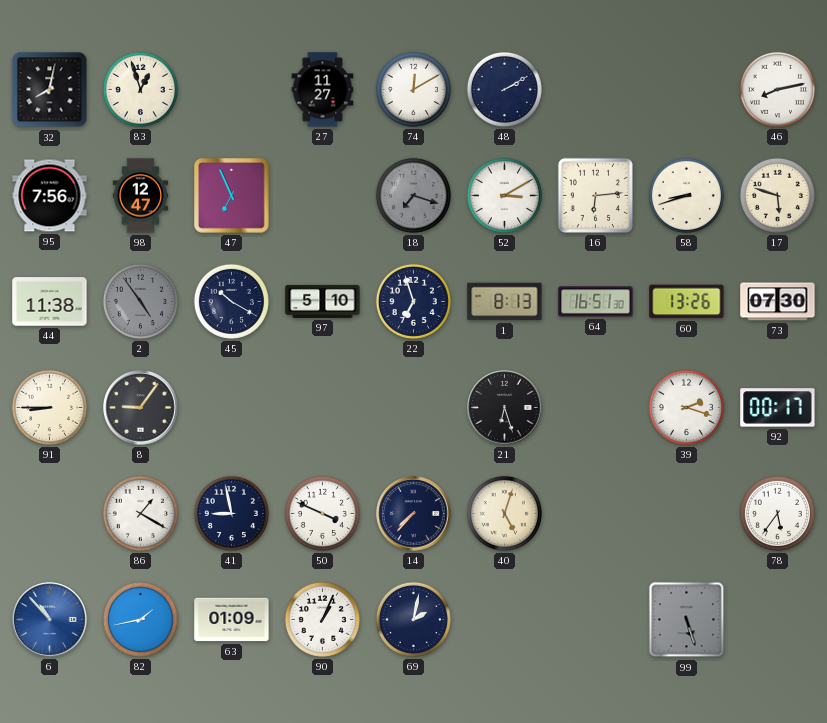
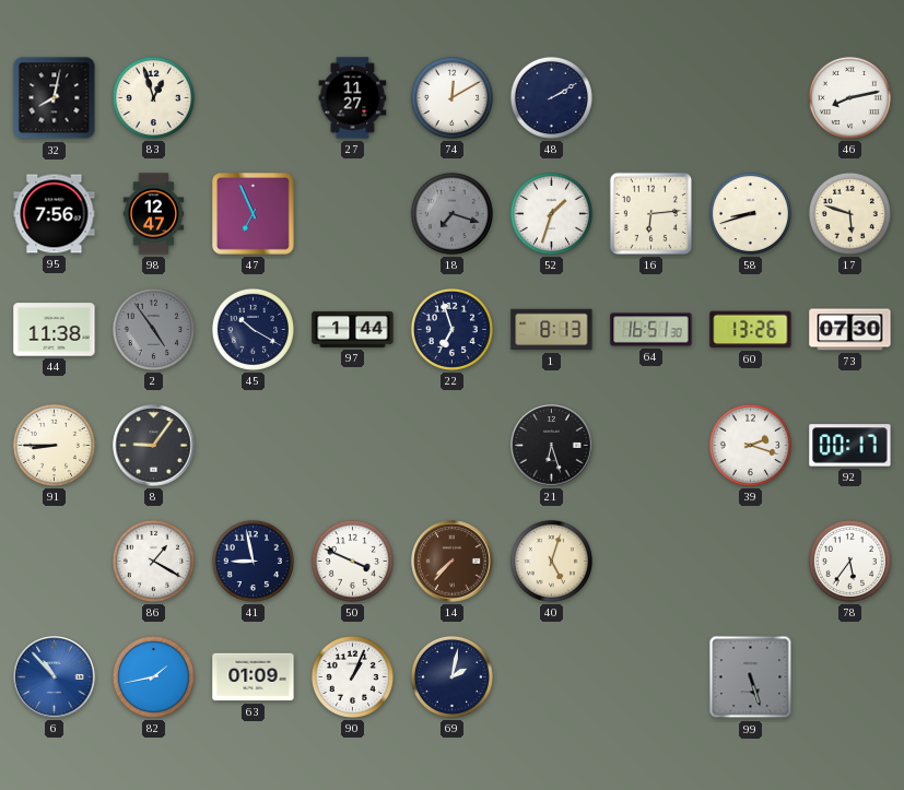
52: 3:10 -> 1:33 (551, 213)
97: 5:10 -> 1:44 (353, 329)
14 dial: navy -> brown (453, 562)
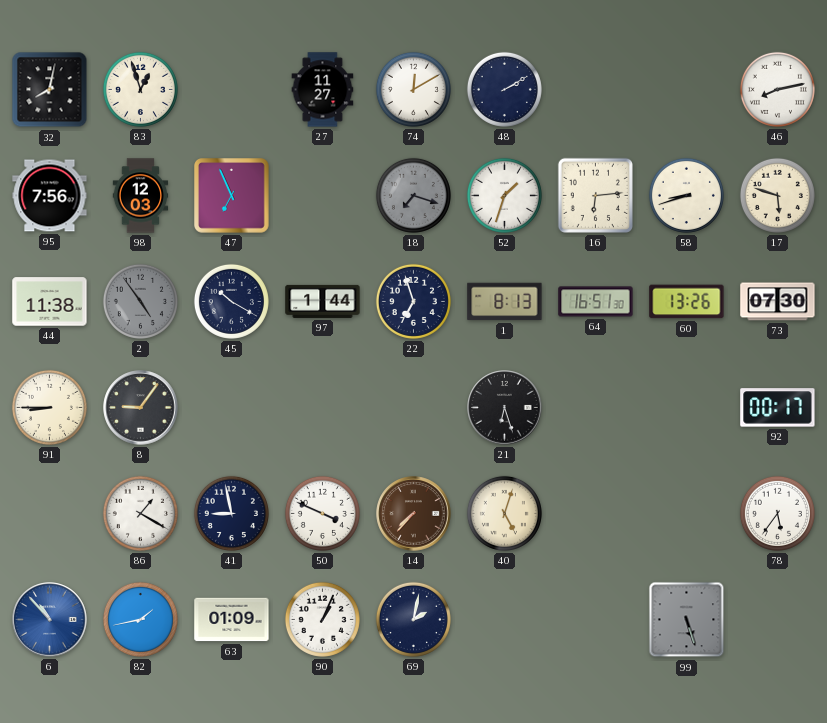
98: 12:47 -> 12:03 (141, 196)
39: 2:18 -> none (750, 445)
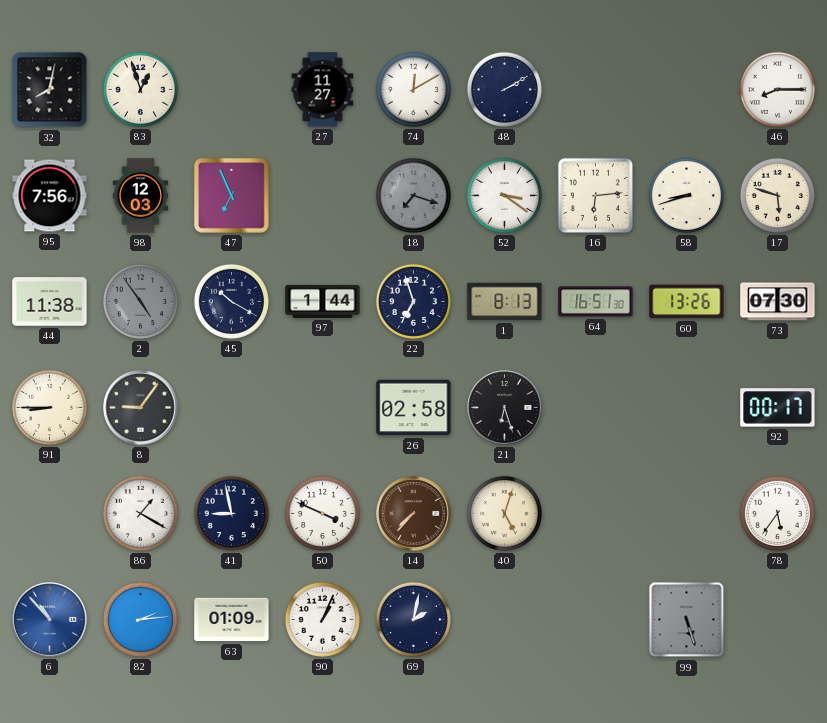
46: 8:13 -> 8:15 (777, 89)
52: 1:33 -> 3:21 (504, 195)
26: none -> 02:58 (414, 408)
82: 1:43 -> 2:14 (140, 619)
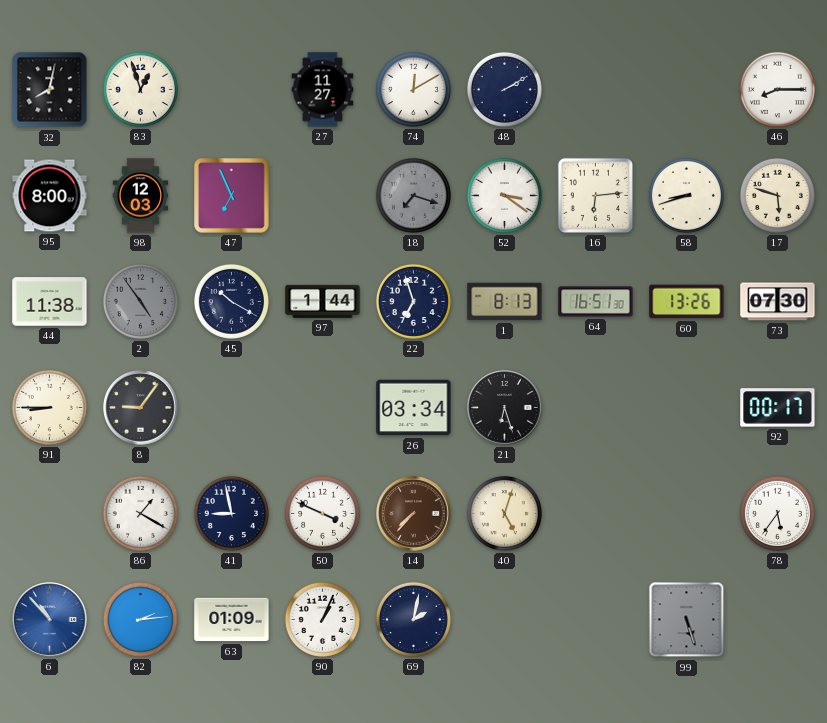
95: 7:56 -> 8:00 (50, 196)
26: 02:58 -> 03:34 (414, 408)
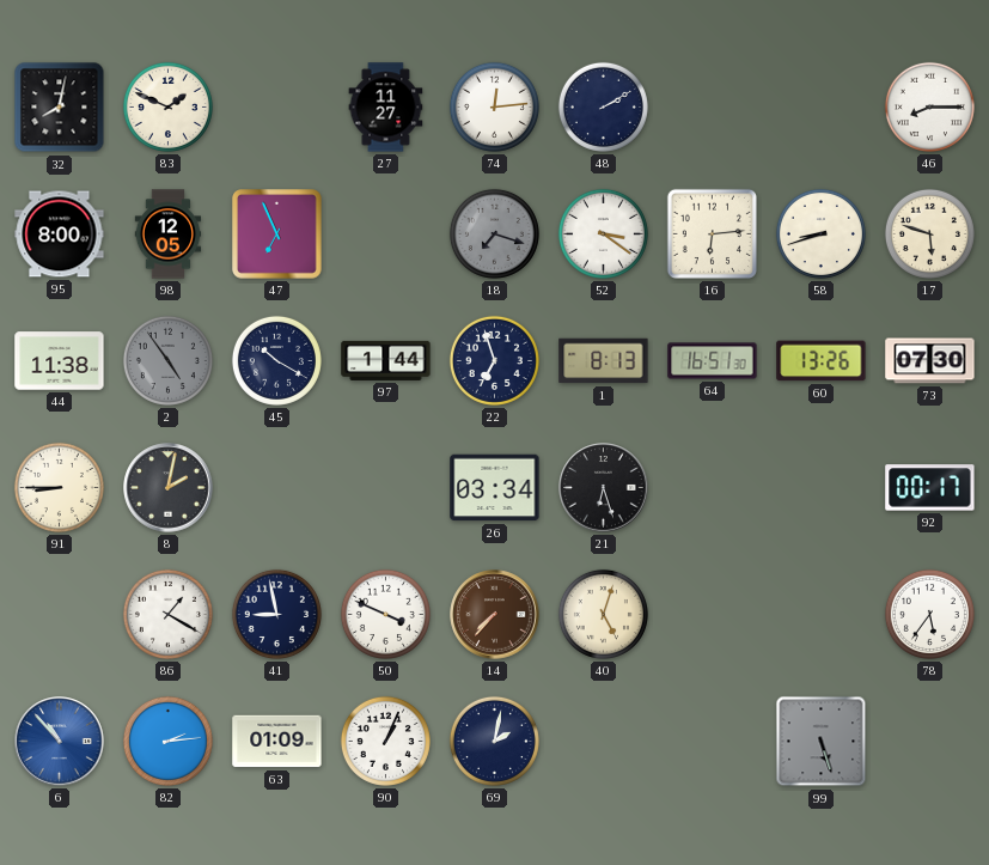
83: 12:57 -> 1:49 (167, 106)
74: 12:10 -> 12:14 (494, 106)
98: 12:03 -> 12:05 (169, 234)
8: 9:06 -> 2:02 (169, 488)
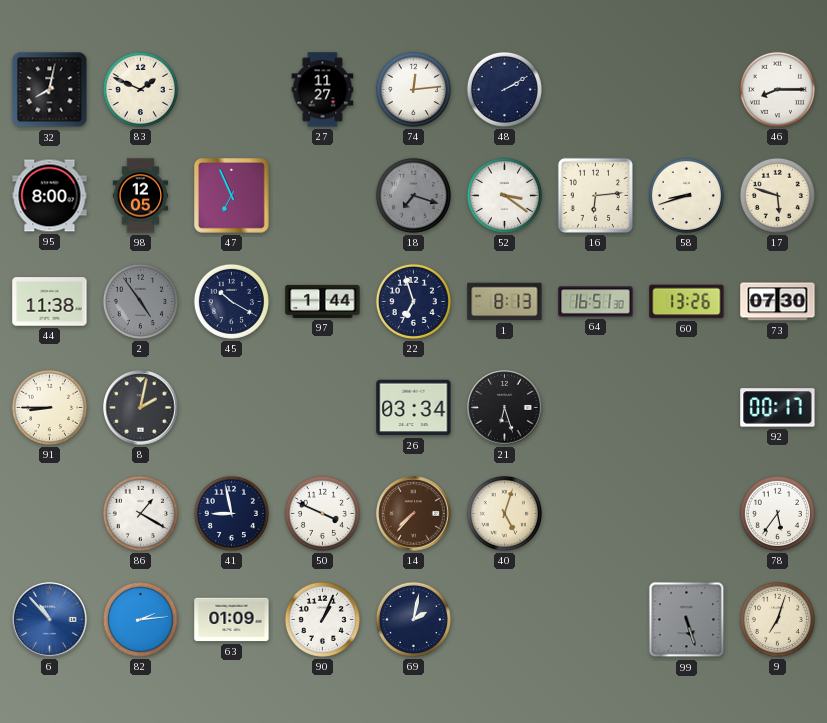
9: none -> 7:03 (777, 619)
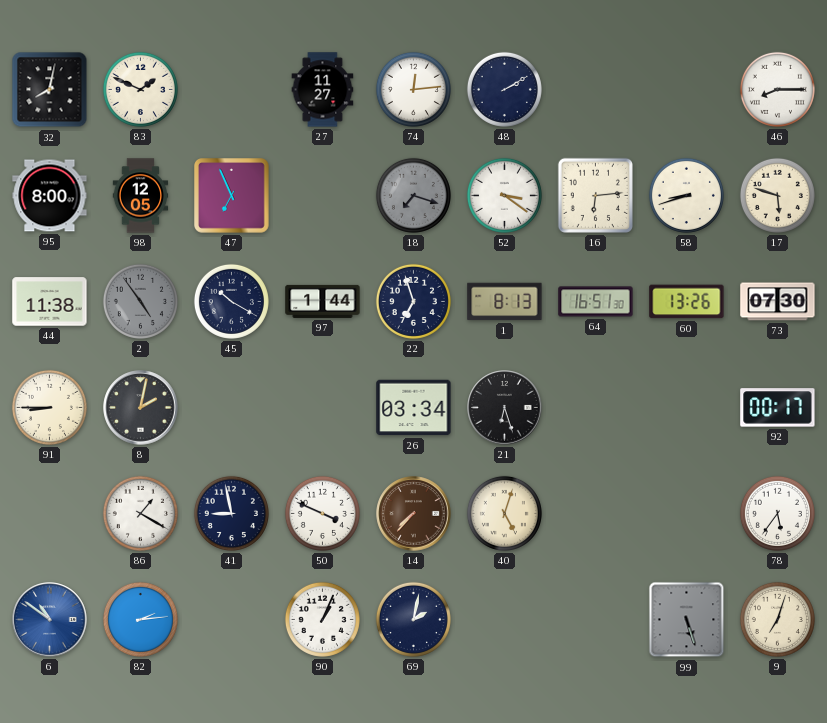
6: 10:53 -> 10:51 (50, 620)
63: 01:09 -> none (232, 620)
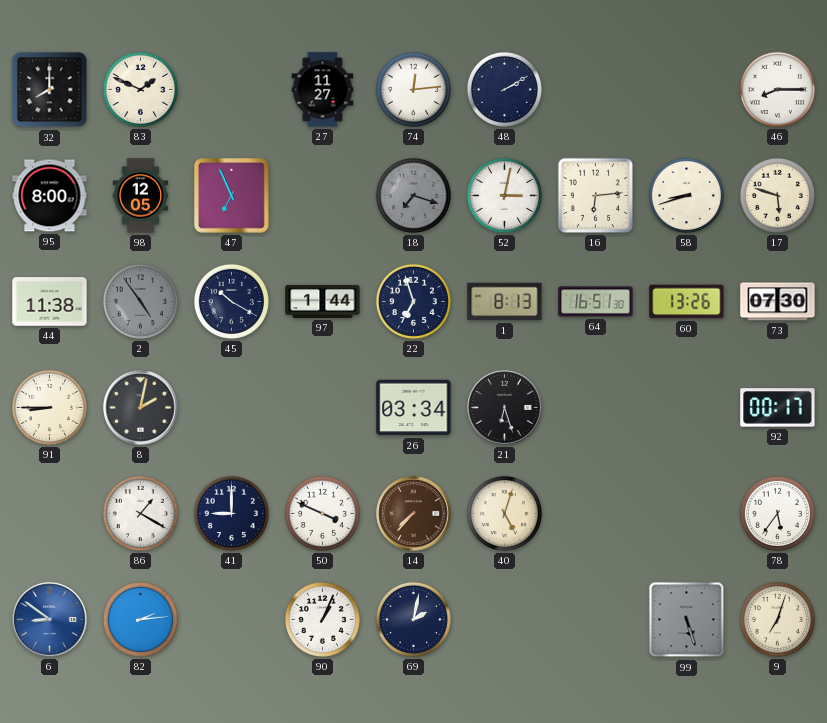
32: 8:02 -> 8:00 (50, 90)
52: 3:21 -> 3:02 (504, 195)
41: 8:58 -> 9:00 (231, 513)
6: 10:51 -> 8:51 (50, 620)
